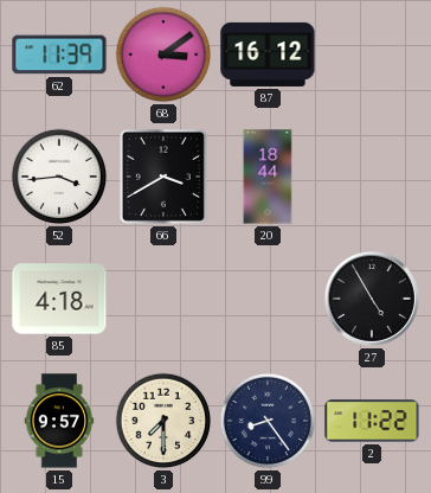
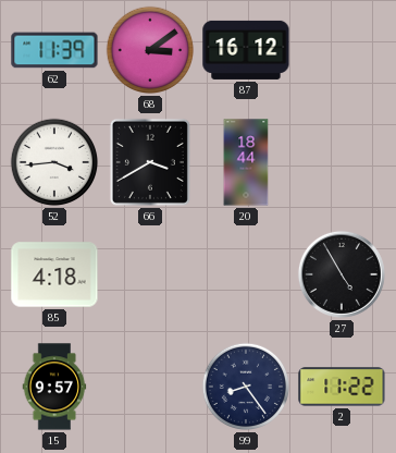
3: 7:30 -> none (163, 421)
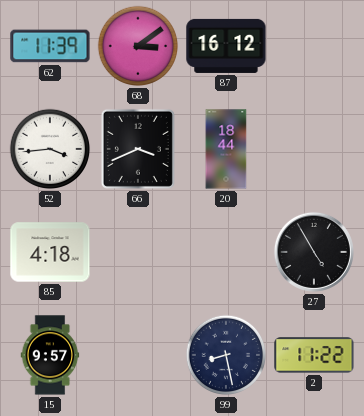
66: 3:40 -> 3:41 (138, 149)
99: 8:24 -> 8:28 (226, 355)
